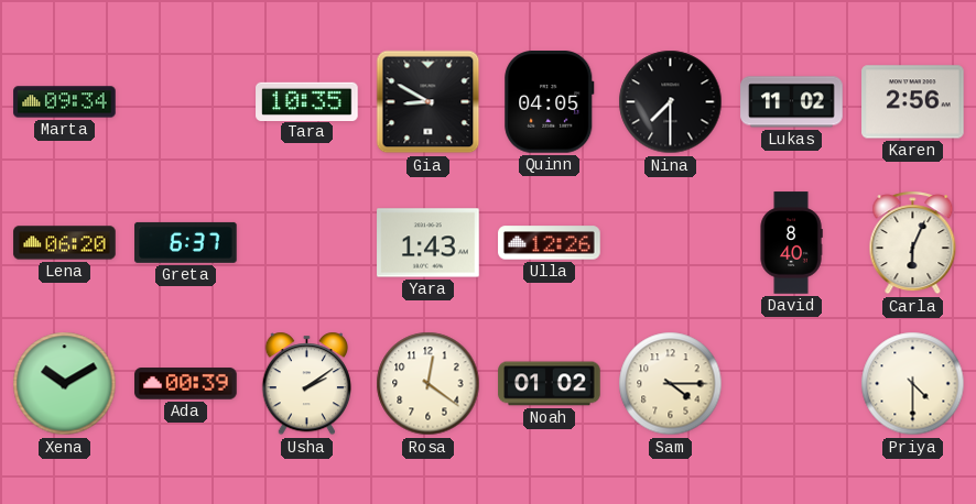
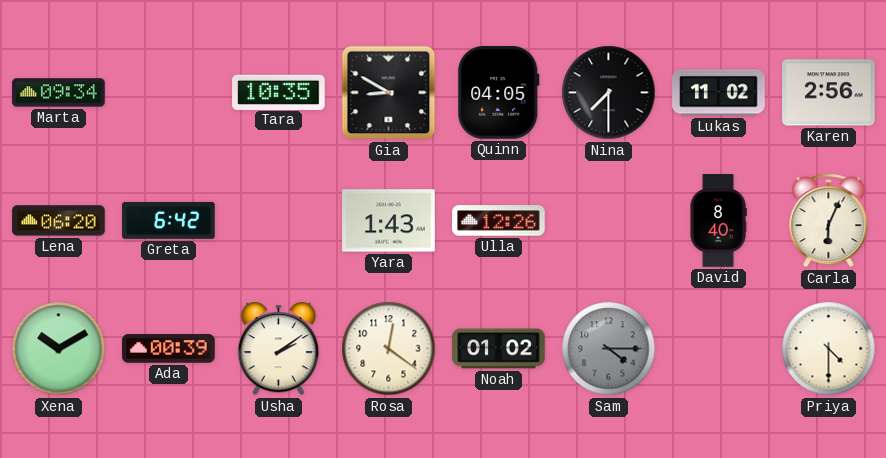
Greta: 6:37 -> 6:42 (169, 220)
Sam dial: cream -> grey (609, 349)
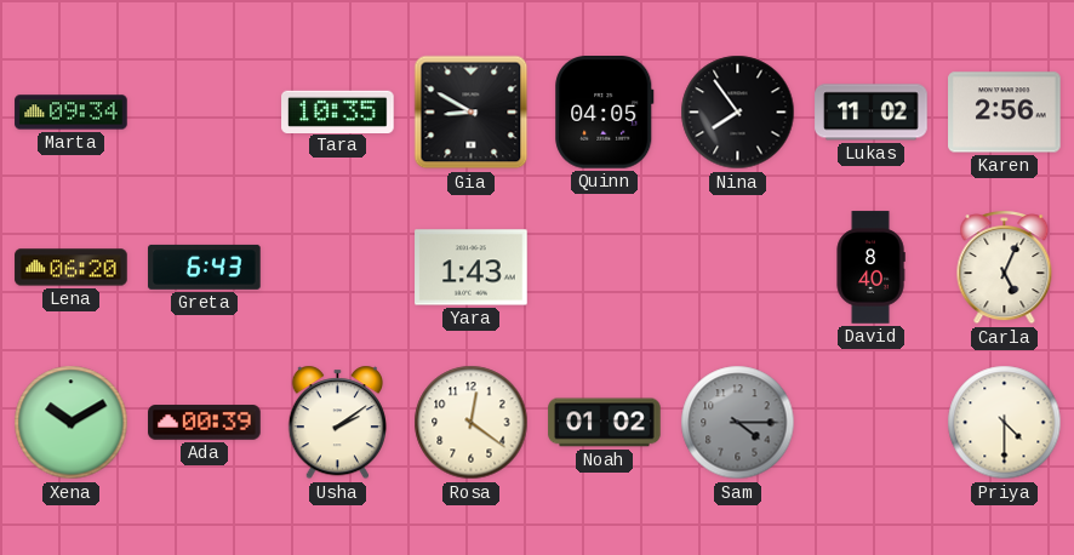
Nina: 7:30 -> 7:54 (738, 113)
Greta: 6:42 -> 6:43 (205, 267)
Ulla: 12:26 -> none (499, 221)
Carla: 6:04 -> 5:04 (1005, 268)
